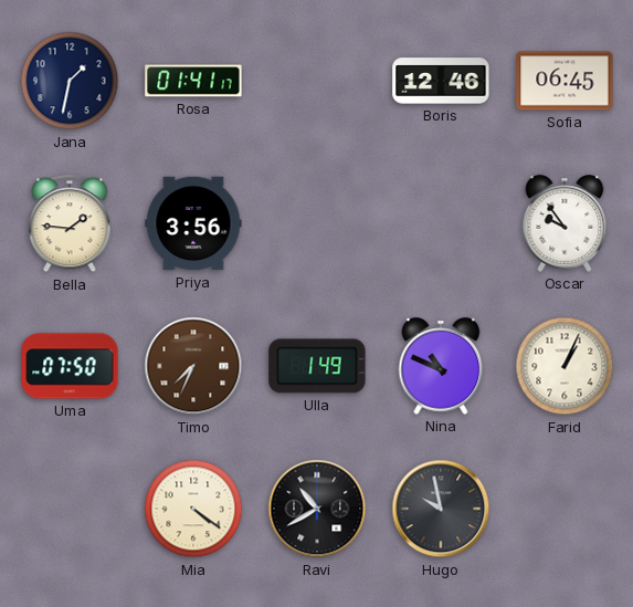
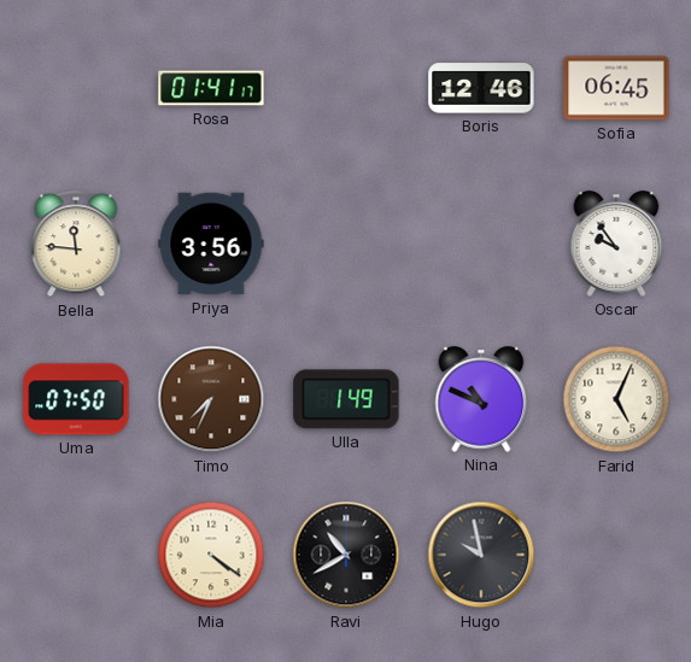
Jana: 1:32 -> none (70, 81)
Bella: 1:46 -> 11:46 (76, 245)
Farid: 1:04 -> 5:04 (616, 399)
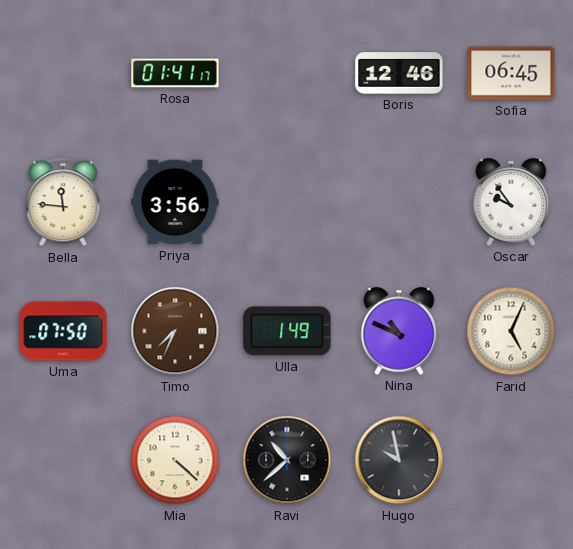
Mia: 4:21 -> 4:22 (175, 460)
Ravi: 10:40 -> 10:38 (287, 460)
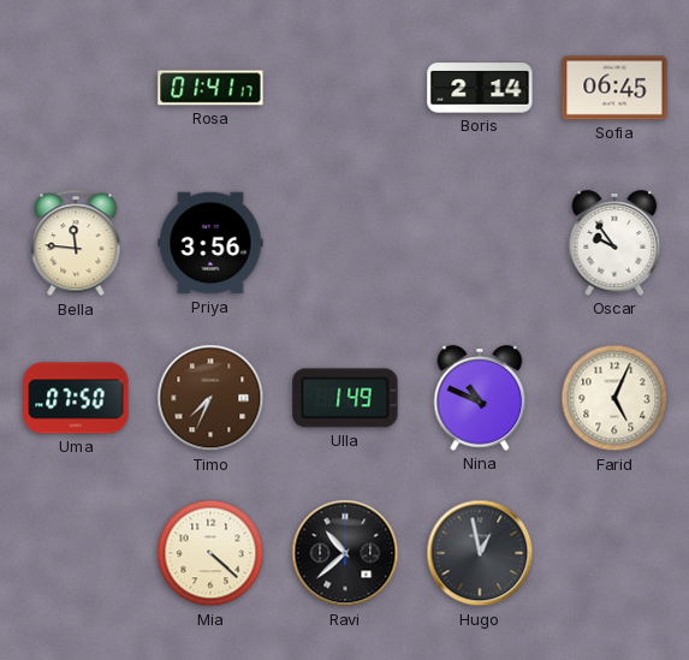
Boris: 12:46 -> 2:14 (480, 88)
Hugo: 9:58 -> 12:58 (480, 553)
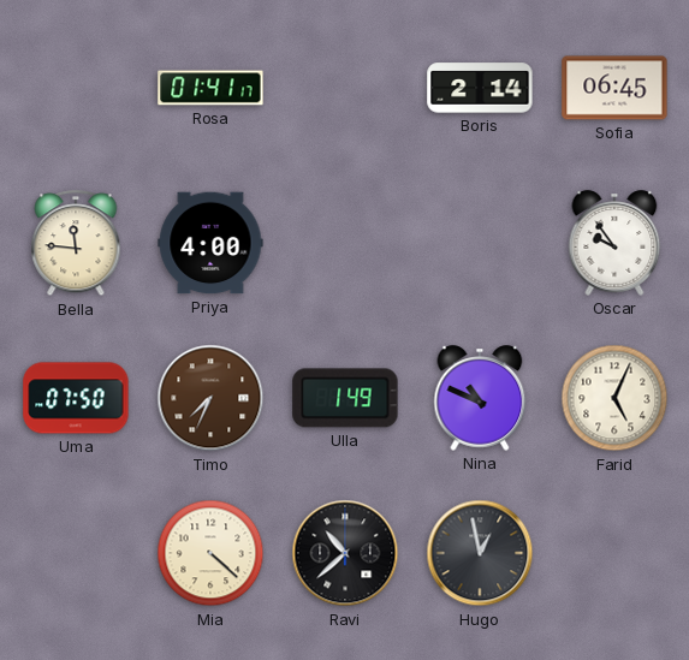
Priya: 3:56 -> 4:00 (210, 243)
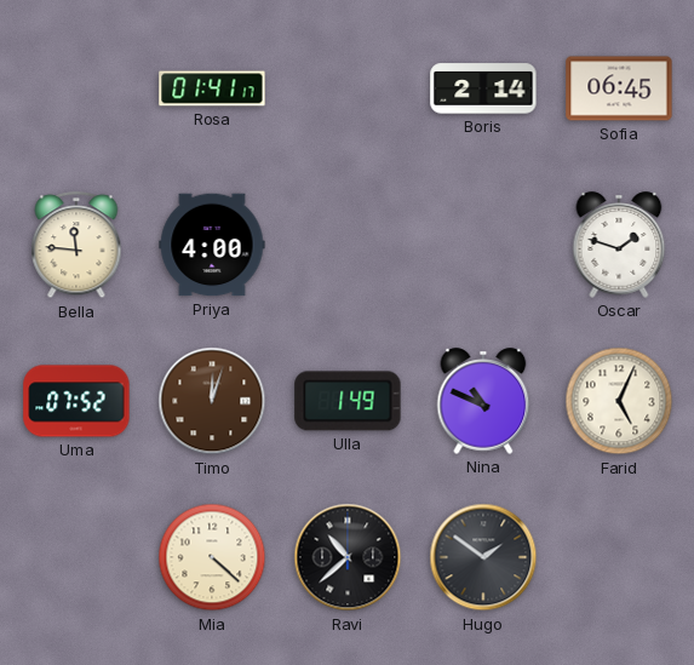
Oscar: 9:54 -> 1:48 (619, 245)
Uma: 07:50 -> 07:52 (76, 401)
Timo: 7:34 -> 12:03 (212, 401)
Hugo: 12:58 -> 1:51 (483, 557)
